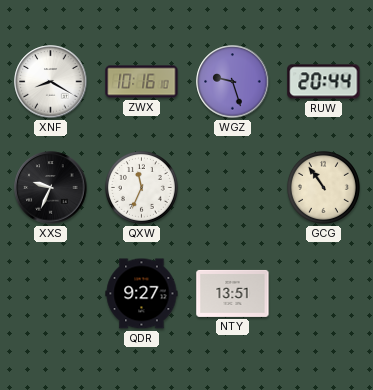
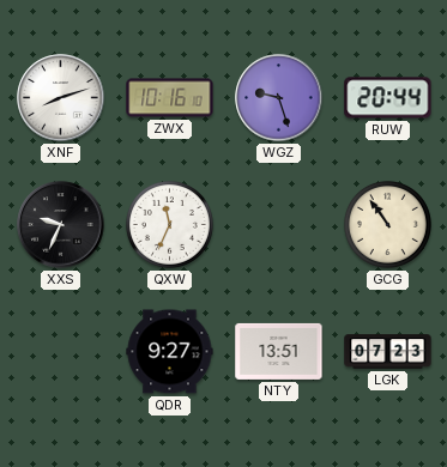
XNF: 8:20 -> 8:12 (61, 98)
LGK: none -> 07:23 (388, 352)
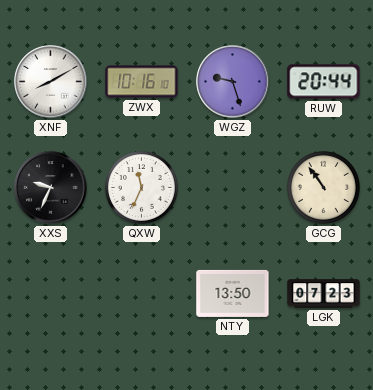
XNF: 8:12 -> 8:10 (51, 82)
QDR: 9:27 -> none (170, 352)
NTY: 13:51 -> 13:50 (233, 293)
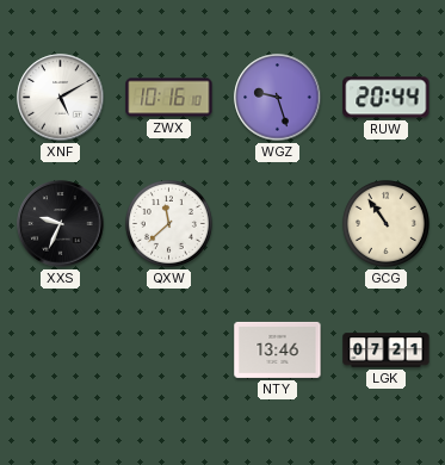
XNF: 8:10 -> 5:10 (61, 98)
QXW: 11:34 -> 11:38 (168, 223)
NTY: 13:50 -> 13:46 (278, 349)
LGK: 07:23 -> 07:21 (387, 351)
